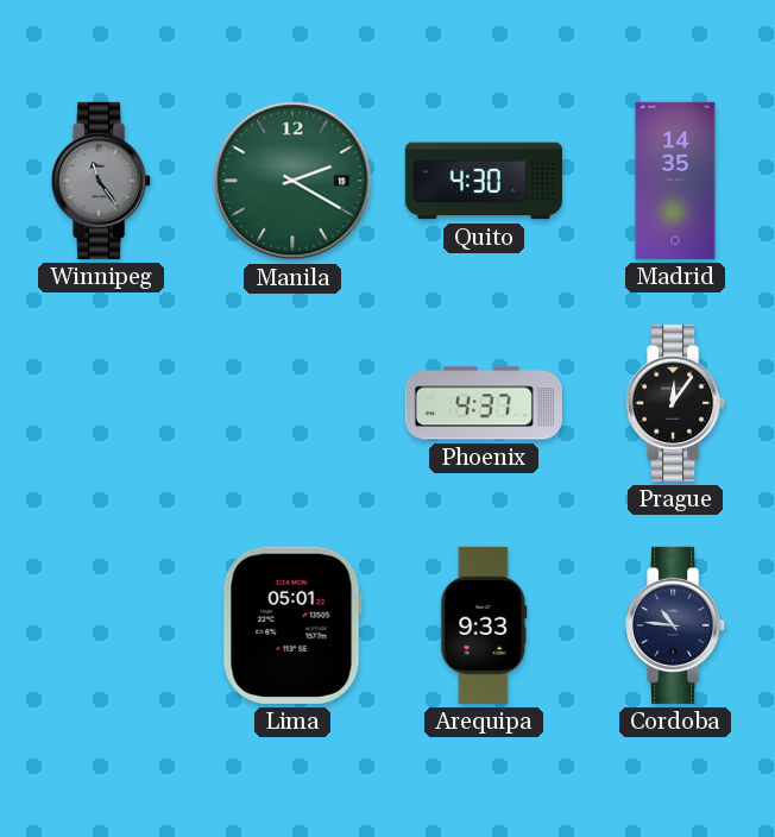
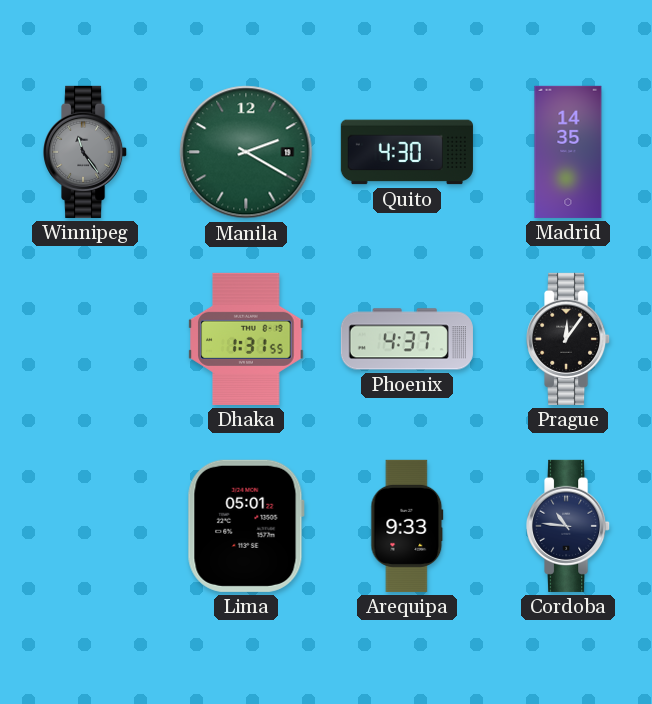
Dhaka: none -> 1:31 (246, 339)
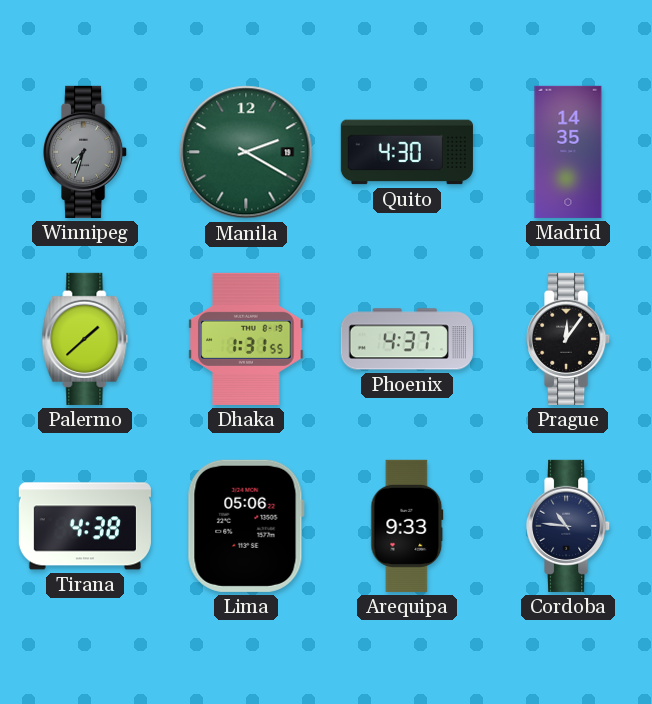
Winnipeg: 11:24 -> 7:33 (86, 152)
Palermo: none -> 1:38 (85, 339)
Tirana: none -> 4:38 (85, 526)
Lima: 05:01 -> 05:06 (246, 526)
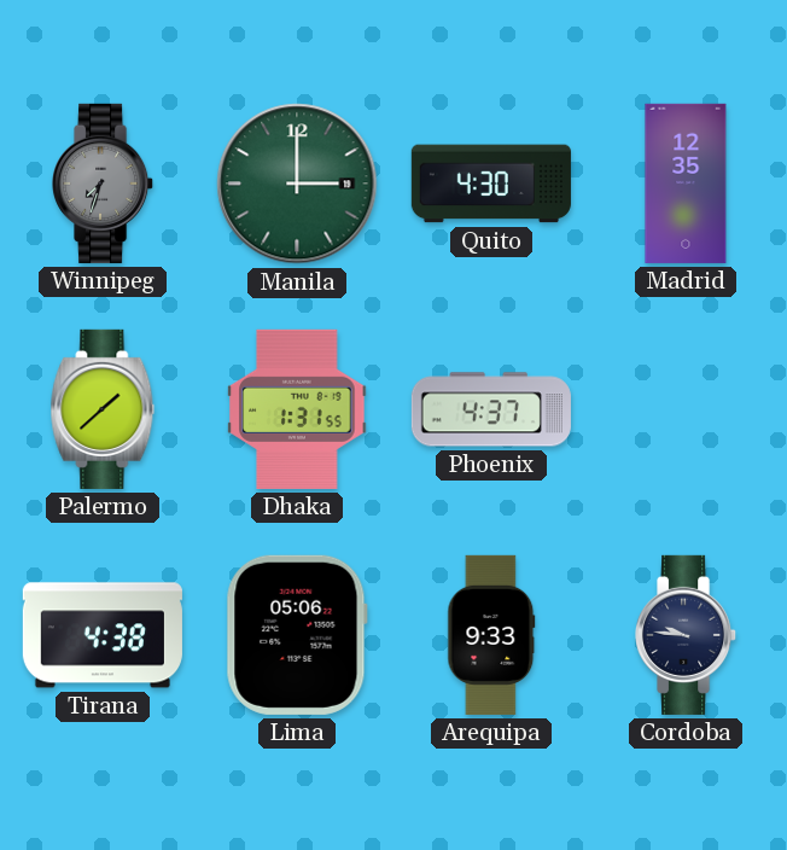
Manila: 2:20 -> 3:00 (297, 184)
Madrid: 14:35 -> 12:35 (686, 184)
Prague: 12:06 -> none (569, 339)
Cordoba: 10:46 -> 9:46 (687, 635)
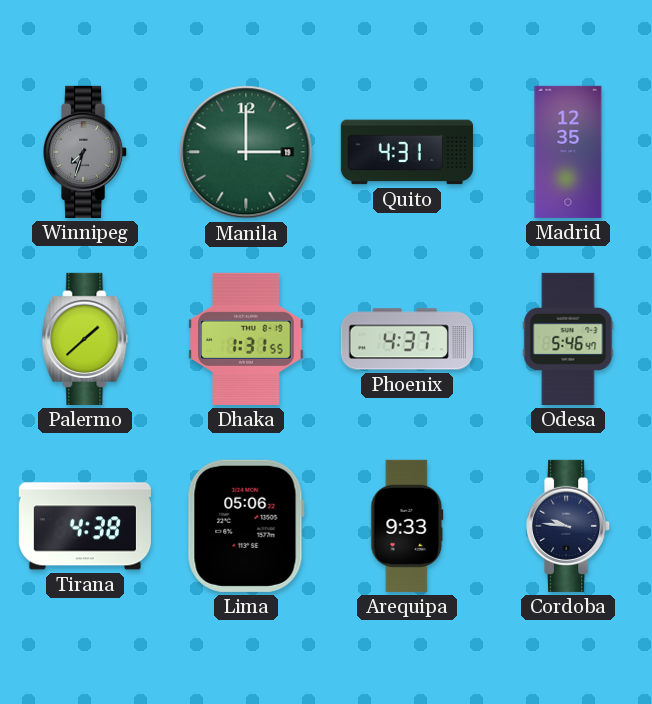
Quito: 4:30 -> 4:31 (407, 152)
Odesa: none -> 5:46 (568, 339)
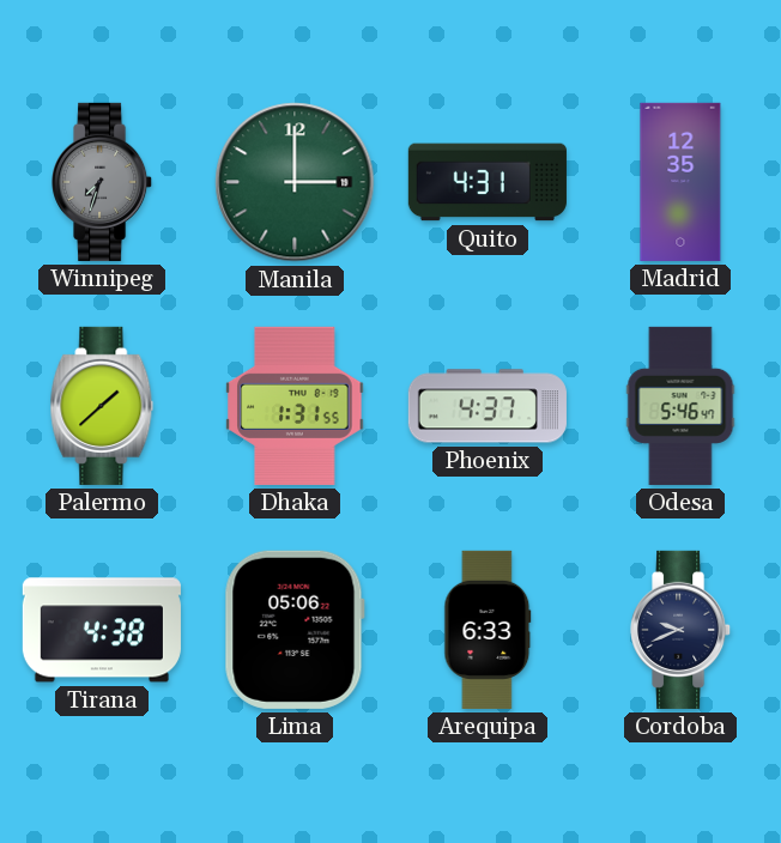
Arequipa: 9:33 -> 6:33 (488, 630)
Cordoba: 9:46 -> 9:41 (682, 630)
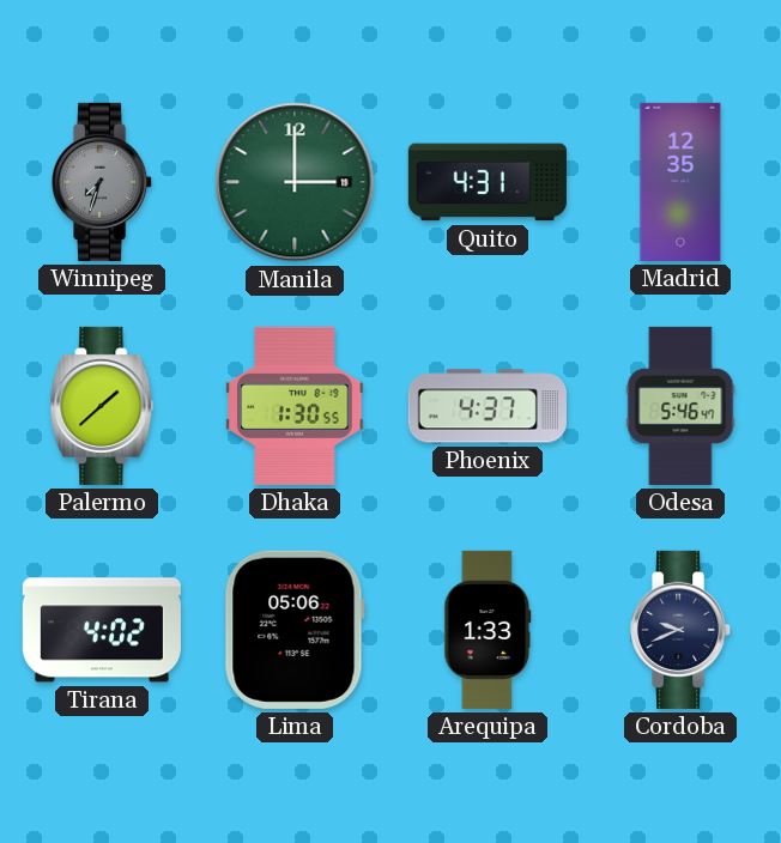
Dhaka: 1:31 -> 1:30 (295, 406)
Tirana: 4:38 -> 4:02 (102, 630)
Arequipa: 6:33 -> 1:33 (488, 630)
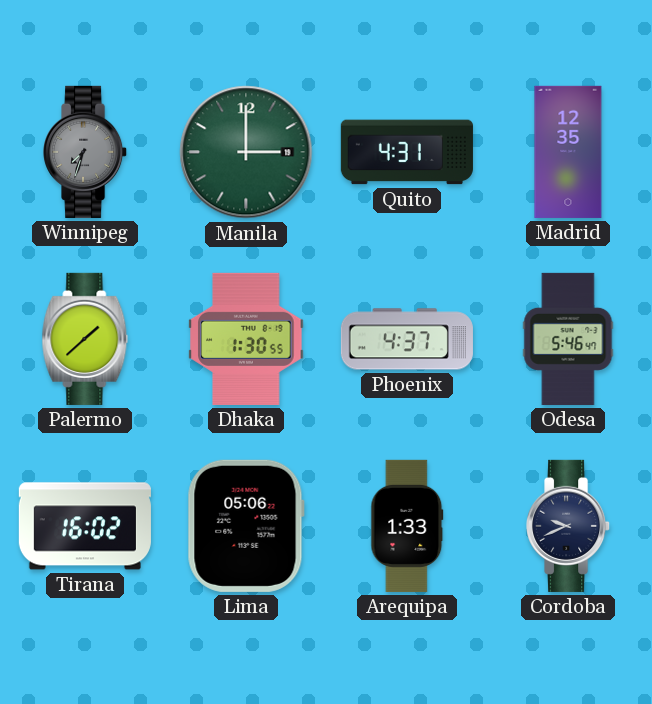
Tirana: 4:02 -> 16:02 (85, 526)
